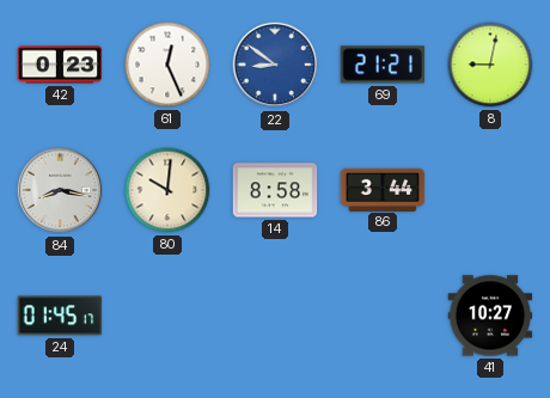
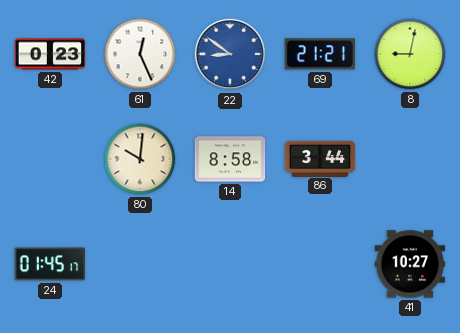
84: 8:17 -> none (60, 190)
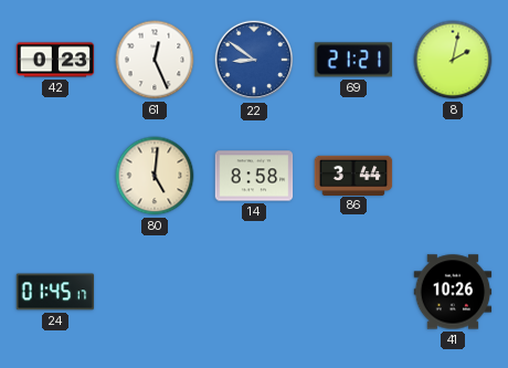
8: 9:02 -> 2:02 (453, 60)
80: 10:01 -> 5:01 (155, 176)
41: 10:27 -> 10:26 (453, 292)
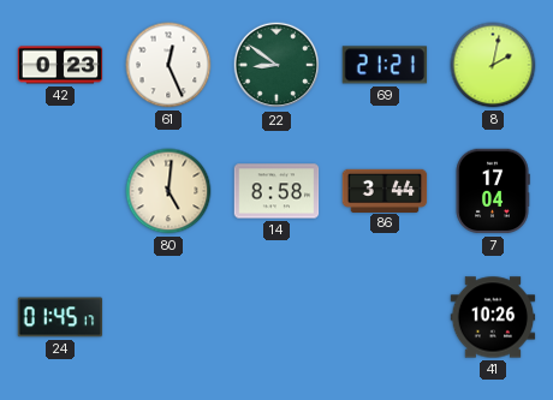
22 dial: blue -> green (276, 65)
7: none -> 17:04 (493, 191)
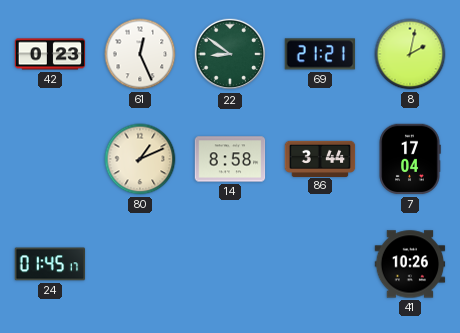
80: 5:01 -> 1:11 (140, 159)
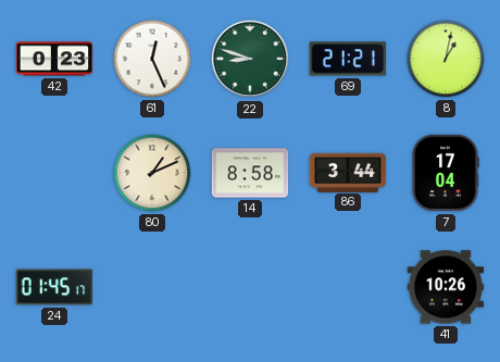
22: 8:51 -> 8:48 (250, 59)
8: 2:02 -> 1:02 (446, 59)
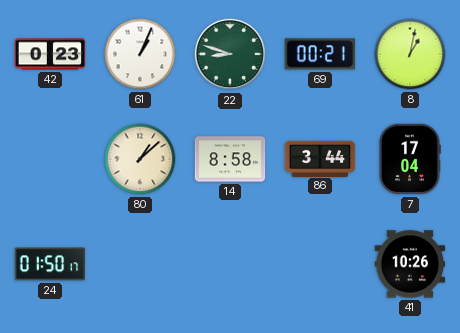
61: 12:26 -> 1:04 (140, 54)
69: 21:21 -> 00:21 (320, 54)
80: 1:11 -> 1:08 (140, 159)
24: 01:45 -> 01:50 (50, 264)
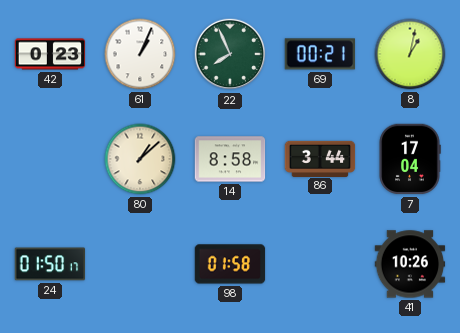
22: 8:48 -> 7:56 (230, 54)
98: none -> 01:58 (230, 264)
